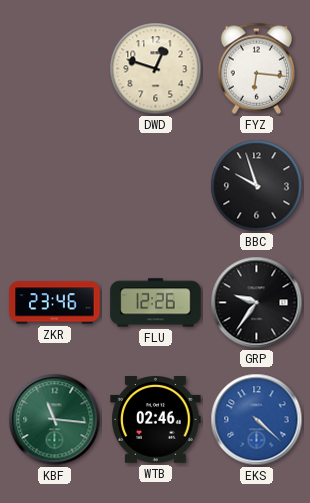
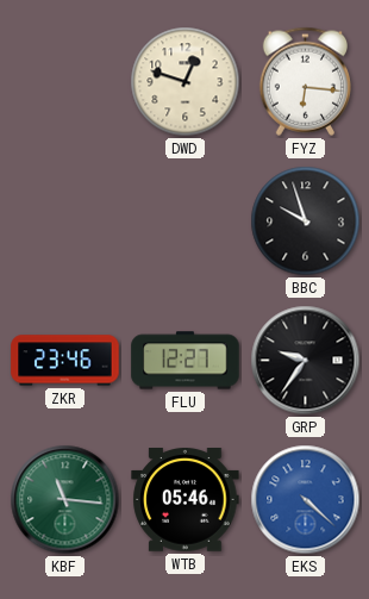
FLU: 12:26 -> 12:27 (186, 361)
WTB: 02:46 -> 05:46 (186, 500)
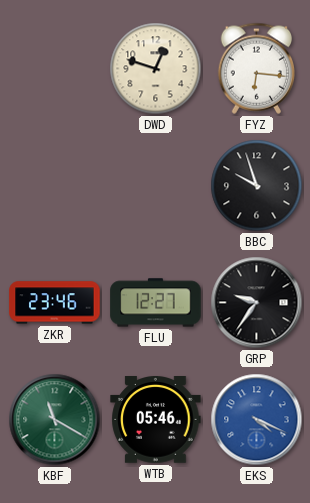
KBF: 11:16 -> 11:20 (55, 420)
EKS: 4:22 -> 4:19 (257, 420)
